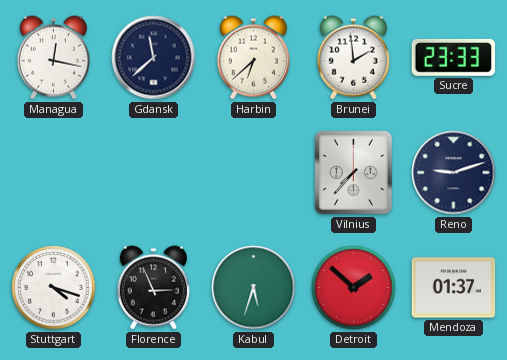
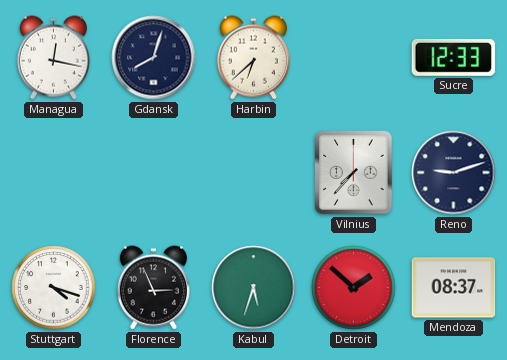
Gdansk: 11:38 -> 8:03 (154, 58)
Brunei: 1:59 -> none (353, 58)
Sucre: 23:33 -> 12:33 (454, 57)
Mendoza: 01:37 -> 08:37 (454, 288)
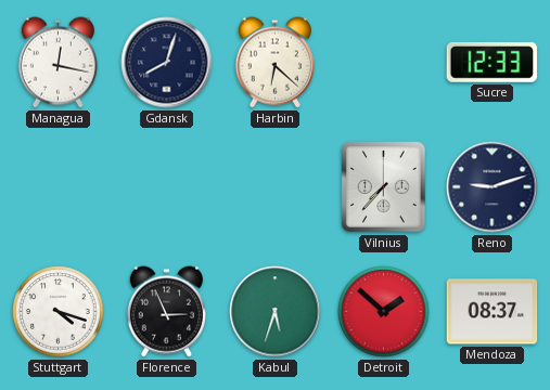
Harbin: 6:38 -> 6:22 (274, 63)
